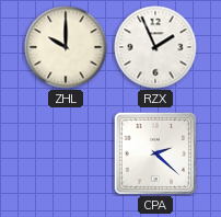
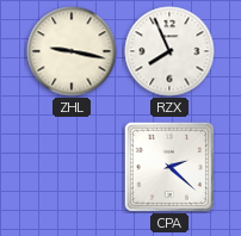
ZHL: 10:00 -> 9:17 (72, 51)
RZX: 1:56 -> 7:56 (169, 51)
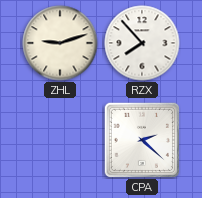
ZHL: 9:17 -> 9:12 (60, 43)
RZX: 7:56 -> 7:53 (142, 43)
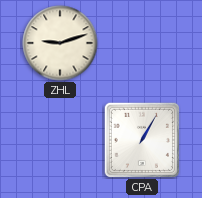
RZX: 7:53 -> none (142, 43)
CPA: 2:22 -> 1:05 (141, 139)
